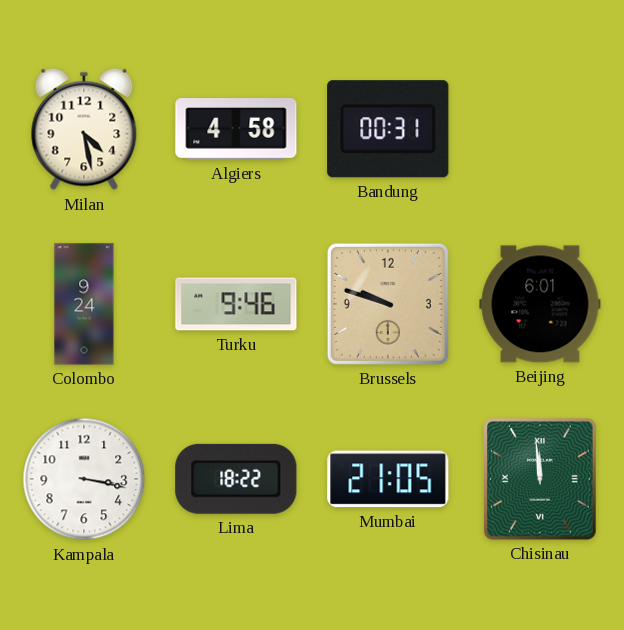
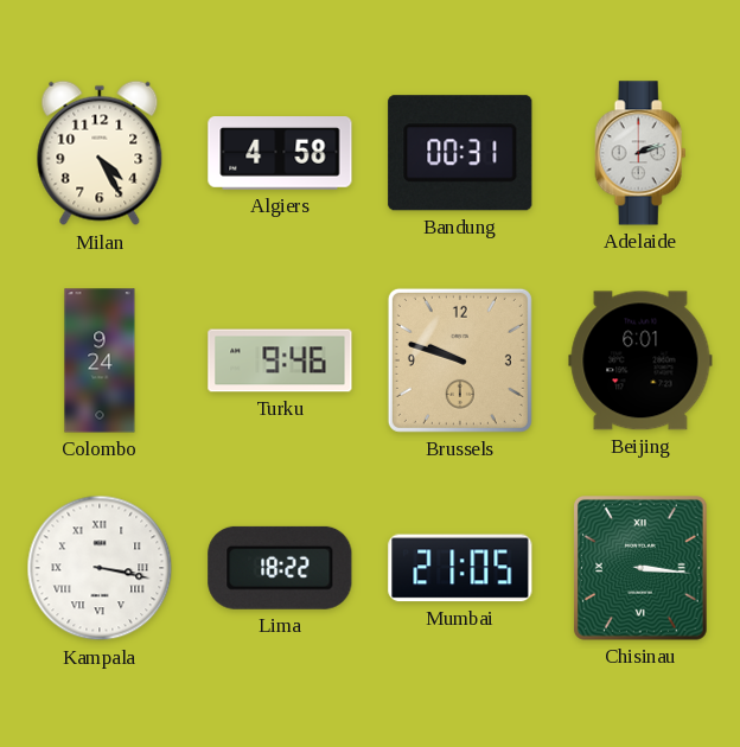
Milan: 4:28 -> 4:25 (100, 153)
Adelaide: none -> 2:12 (640, 153)
Kampala numerals: Arabic -> Roman (100, 568)
Chisinau: 11:59 -> 3:16 (640, 569)
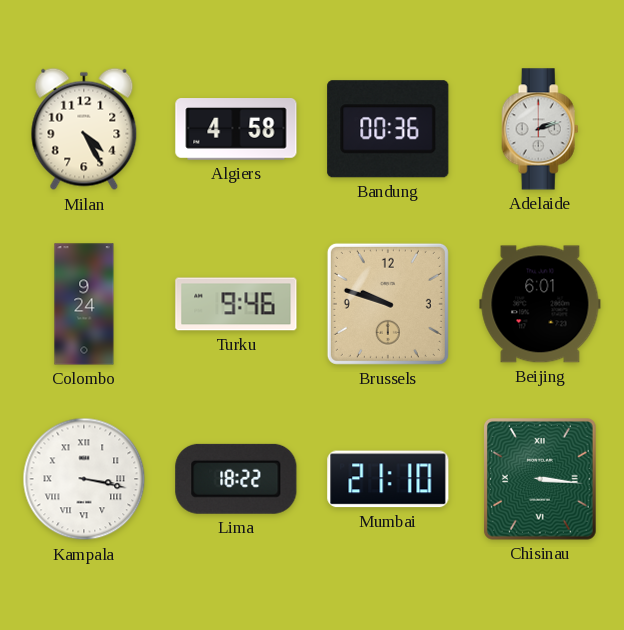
Bandung: 00:31 -> 00:36 (388, 129)
Mumbai: 21:05 -> 21:10 (388, 479)
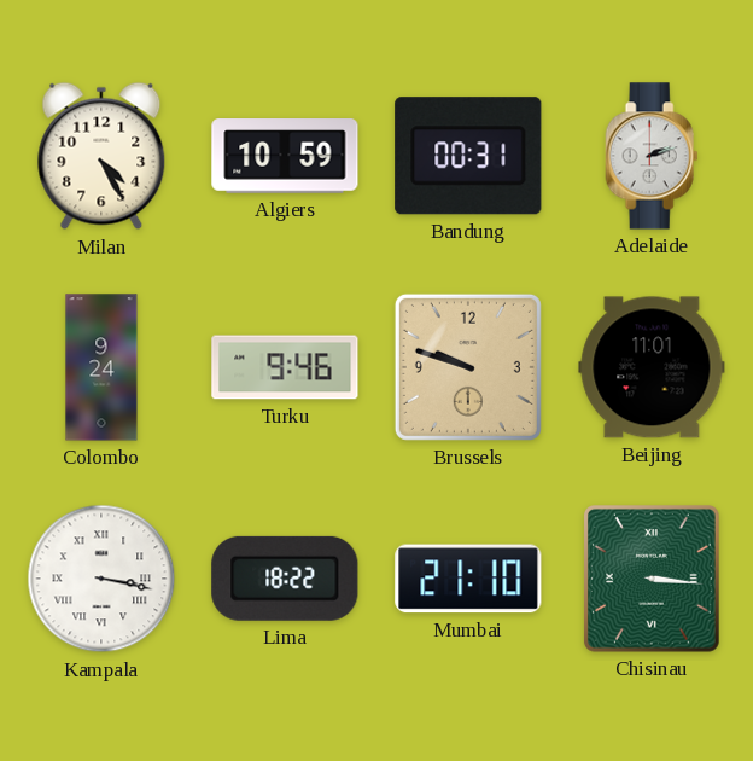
Algiers: 4:58 -> 10:59 (285, 156)
Bandung: 00:36 -> 00:31 (468, 156)
Beijing: 6:01 -> 11:01 (652, 367)
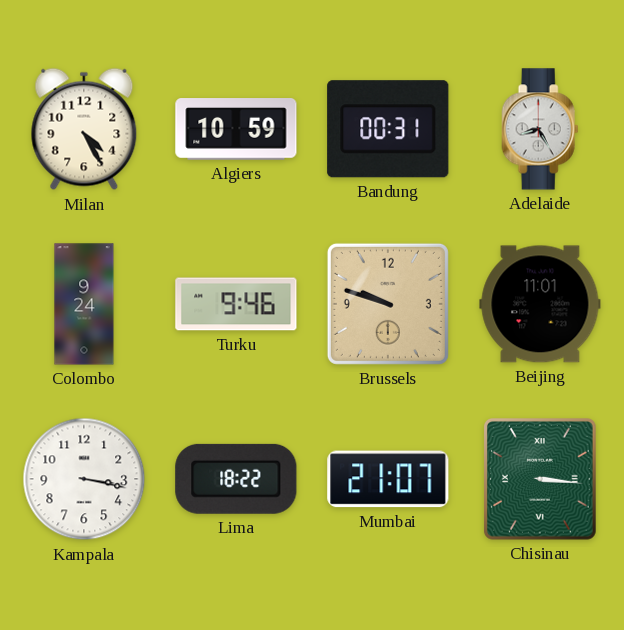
Adelaide: 2:12 -> 8:25 (540, 129)
Kampala numerals: Roman -> Arabic (84, 479)
Mumbai: 21:10 -> 21:07 (388, 479)
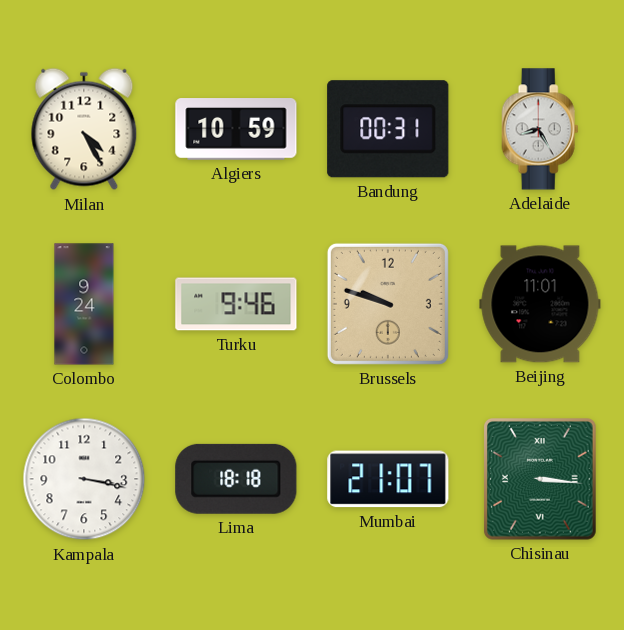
Lima: 18:22 -> 18:18 (236, 479)
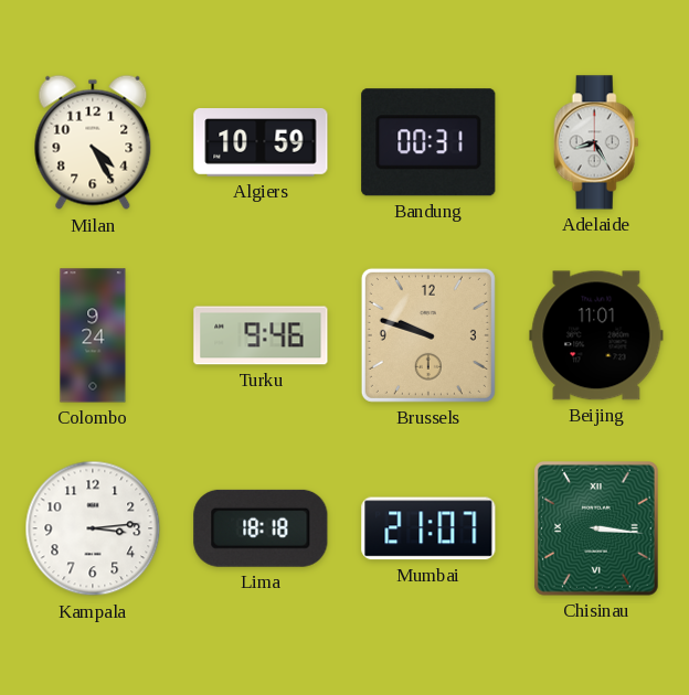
Kampala: 3:17 -> 3:14 (93, 528)
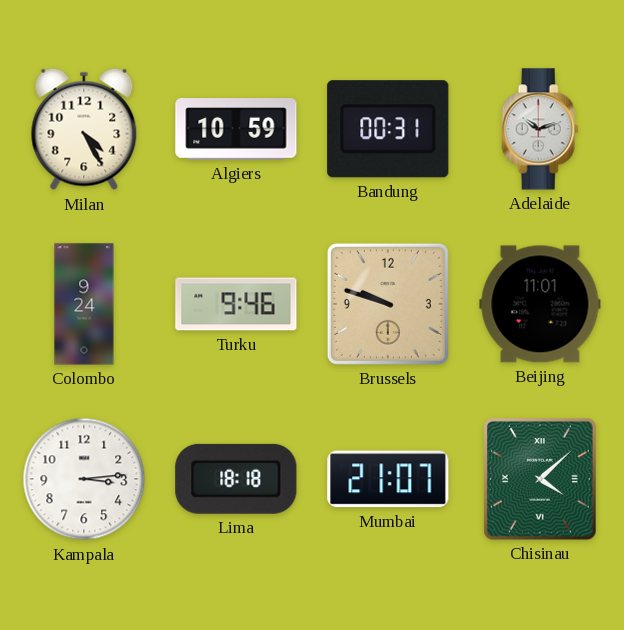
Adelaide: 8:25 -> 10:12 (540, 129)
Chisinau: 3:16 -> 4:08 (540, 480)
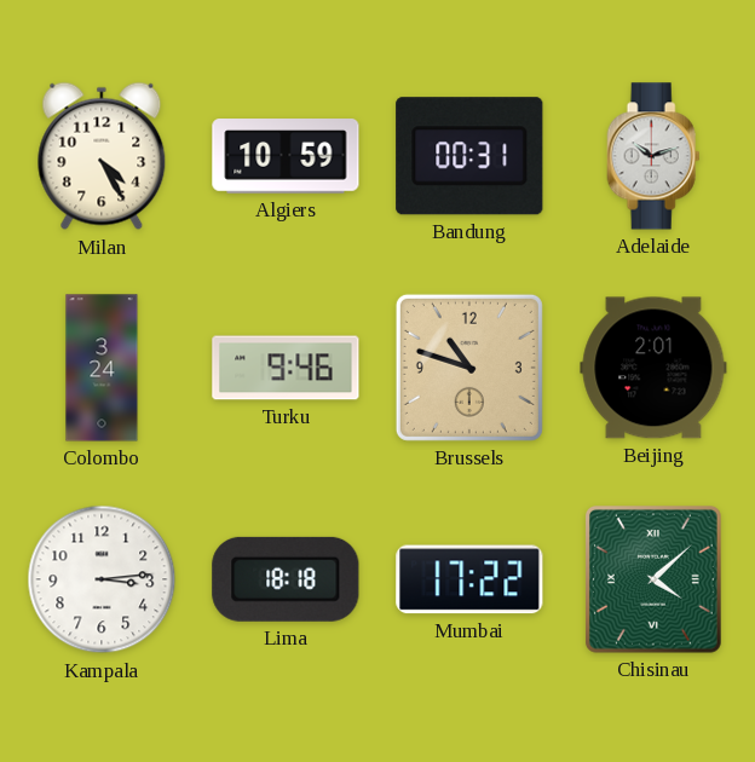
Colombo: 9:24 -> 3:24 (102, 368)
Brussels: 9:48 -> 10:48 (469, 368)
Beijing: 11:01 -> 2:01 (653, 368)
Mumbai: 21:07 -> 17:22 (469, 579)
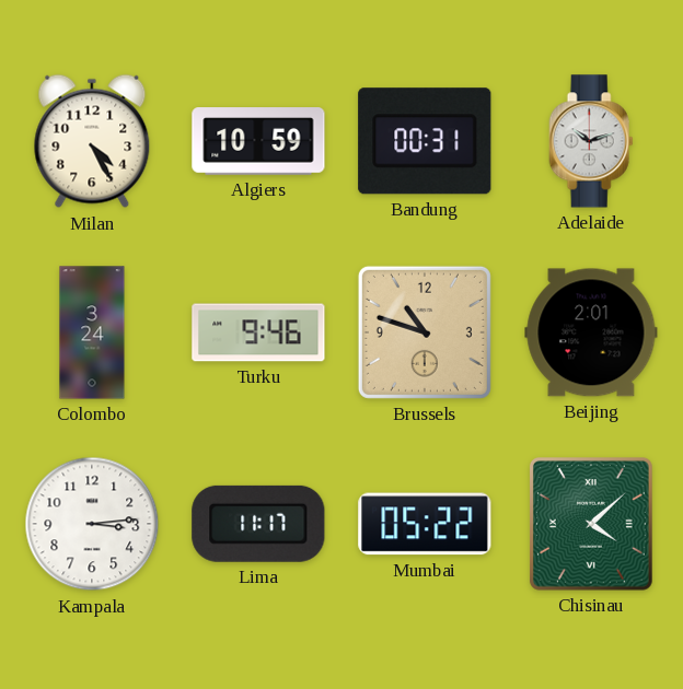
Lima: 18:18 -> 11:17 (258, 524)
Mumbai: 17:22 -> 05:22 (425, 524)
